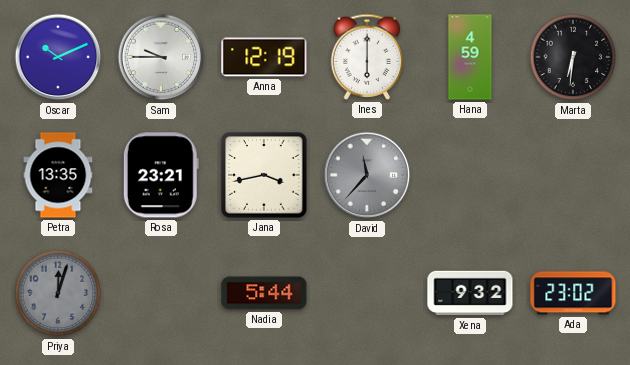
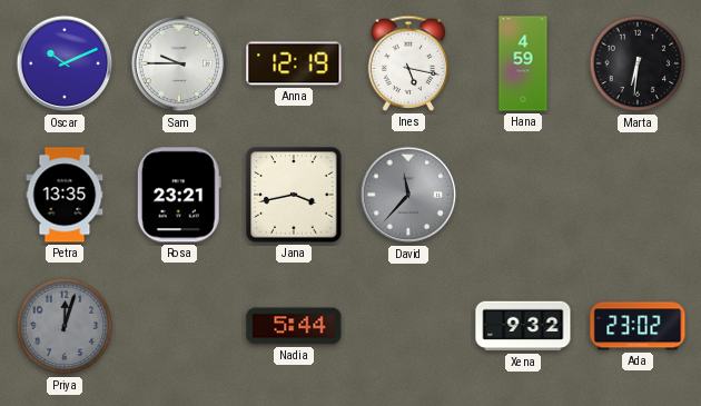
Ines: 6:00 -> 5:17 (408, 63)
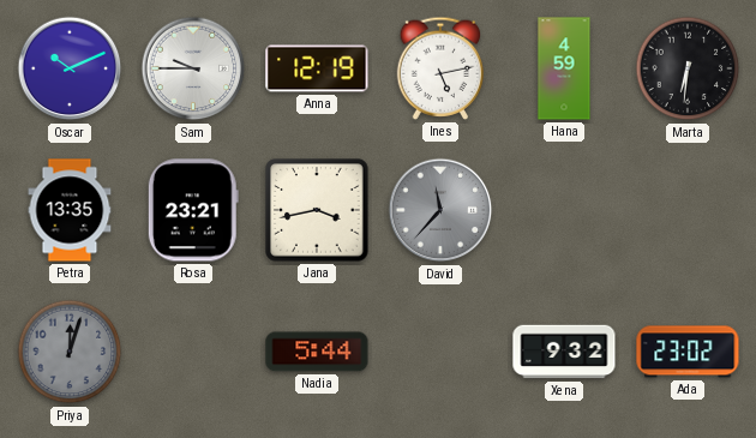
Ines: 5:17 -> 5:13 (440, 68)
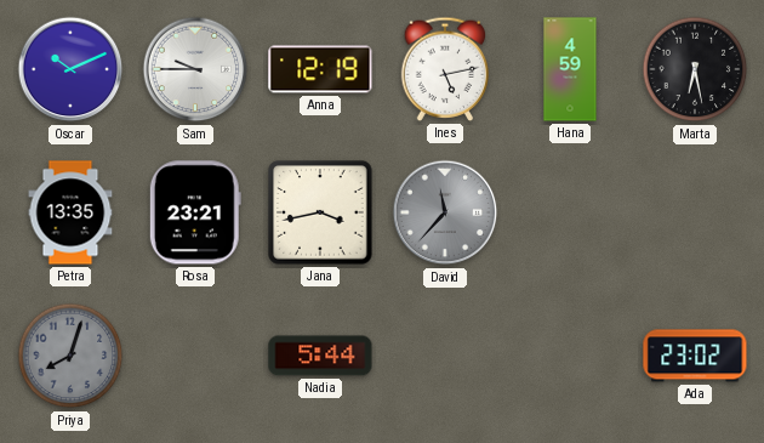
Marta: 6:31 -> 6:28 (695, 69)
Priya: 12:03 -> 8:03 (70, 356)
Xena: 9:32 -> none (564, 352)
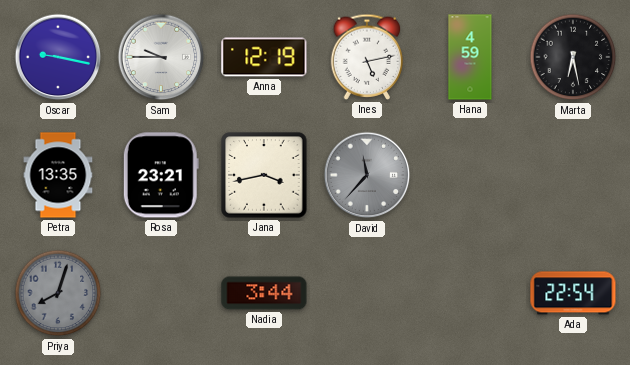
Oscar: 10:11 -> 9:17 (58, 57)
Nadia: 5:44 -> 3:44 (264, 293)
Ada: 23:02 -> 22:54 (573, 293)
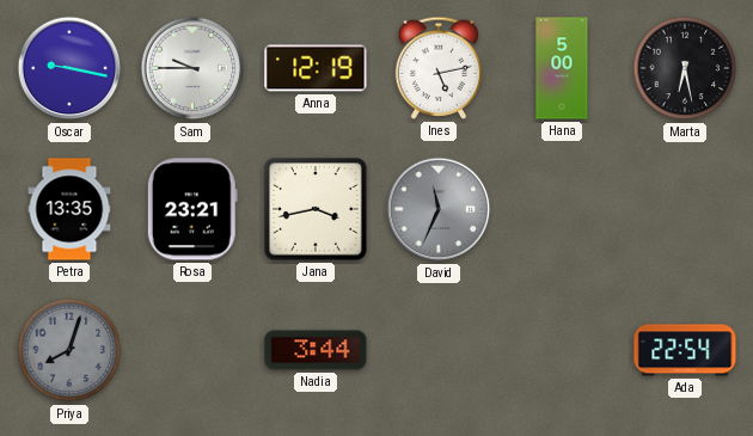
Hana: 4:59 -> 5:00 (562, 68)
David: 11:37 -> 11:34 (439, 209)
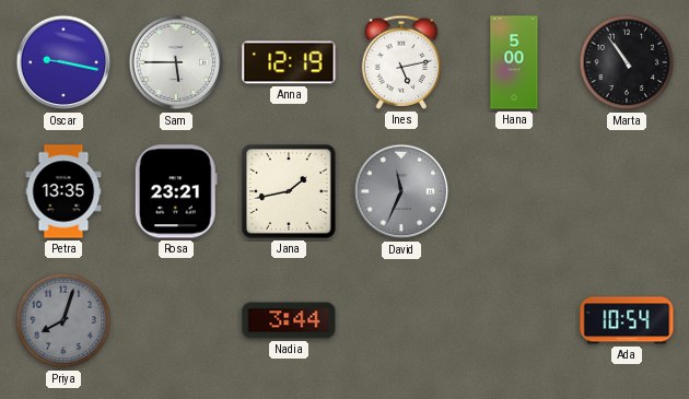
Sam: 9:45 -> 5:45 (176, 62)
Marta: 6:28 -> 10:54 (627, 62)
Jana: 3:43 -> 1:43 (289, 191)
Ada: 22:54 -> 10:54 (627, 320)
